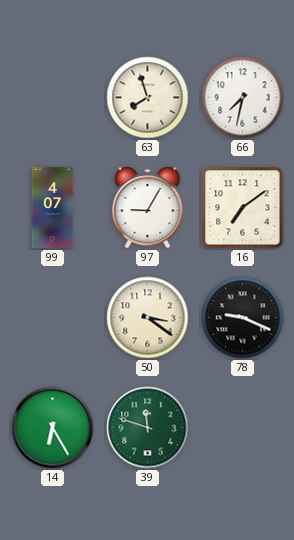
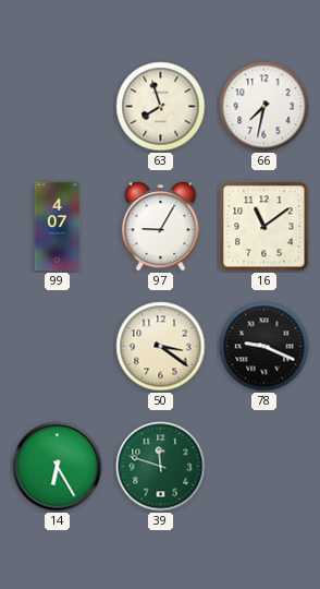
16: 7:09 -> 11:09 (264, 227)
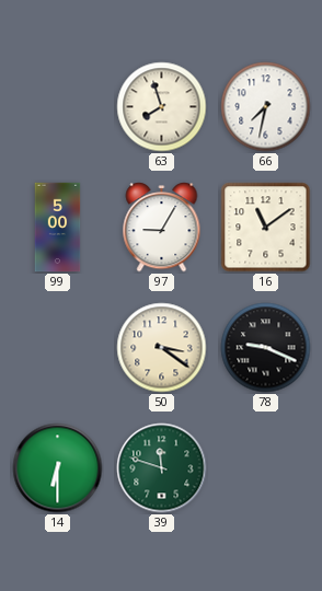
99: 4:07 -> 5:00 (58, 228)
14: 6:25 -> 6:30 (58, 468)
